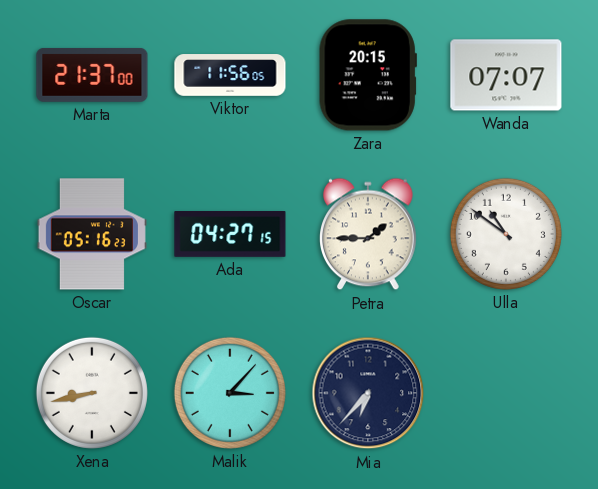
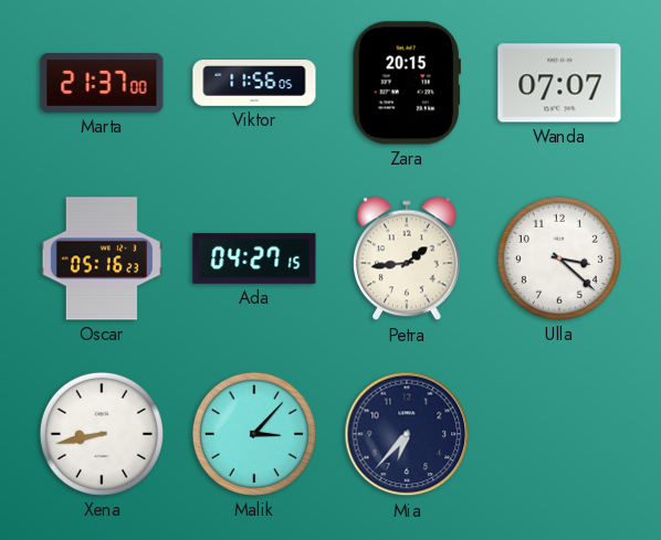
Petra: 1:45 -> 1:44 (408, 258)
Ulla: 10:51 -> 3:22 (559, 258)
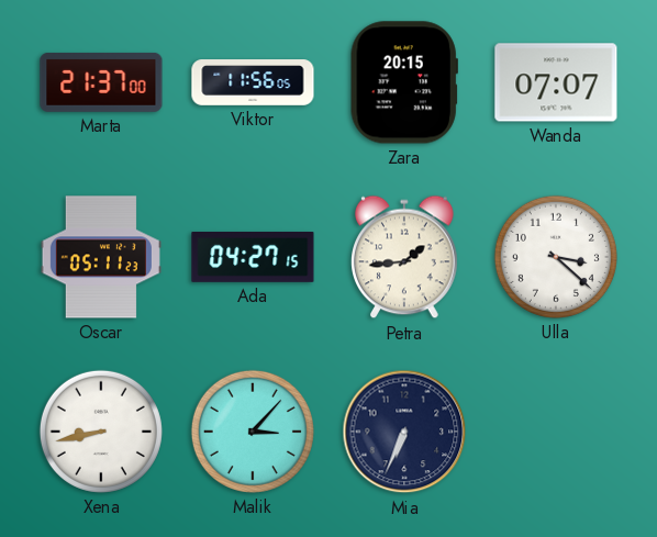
Oscar: 05:16 -> 05:11 (101, 257)
Mia: 6:37 -> 6:34 (404, 432)
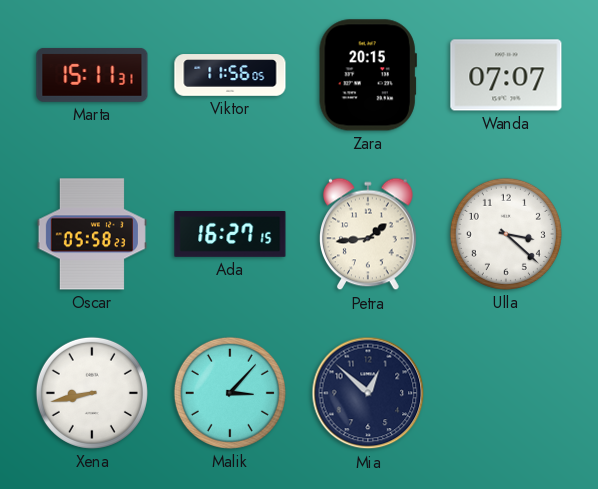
Marta: 21:37 -> 15:11 (92, 75)
Oscar: 05:11 -> 05:58 (92, 234)
Ada: 04:27 -> 16:27 (230, 235)
Mia: 6:34 -> 12:52 (368, 393)
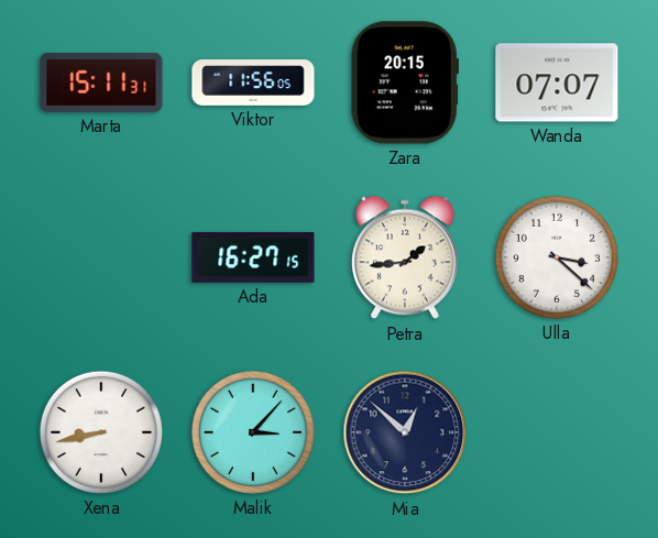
Oscar: 05:58 -> none (92, 234)
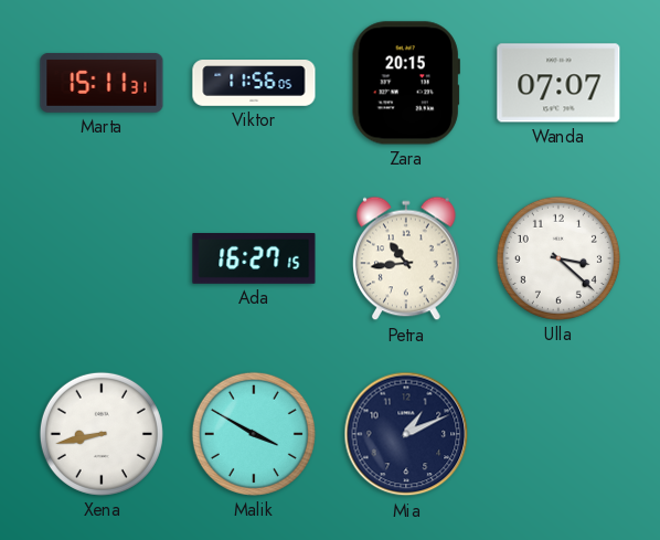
Petra: 1:44 -> 10:44 (407, 258)
Malik: 3:07 -> 3:50 (254, 434)
Mia: 12:52 -> 1:11 (406, 434)
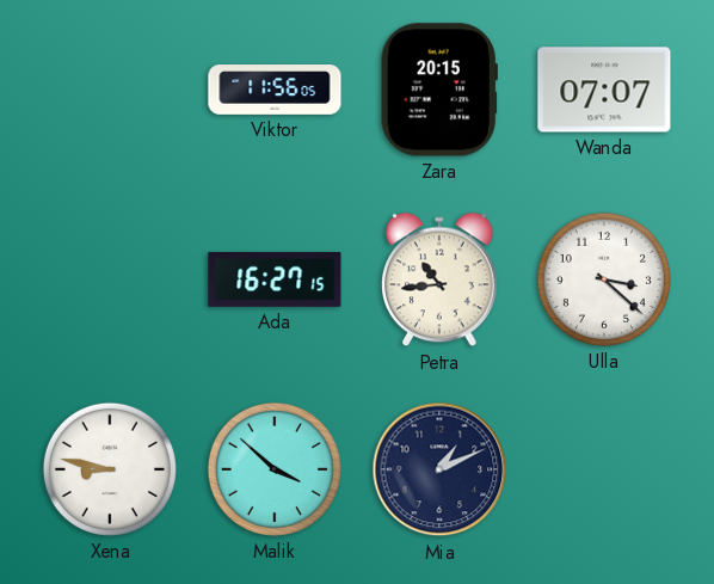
Marta: 15:11 -> none (102, 83)
Xena: 8:43 -> 8:47 (110, 469)
Malik: 3:50 -> 3:52 (275, 469)
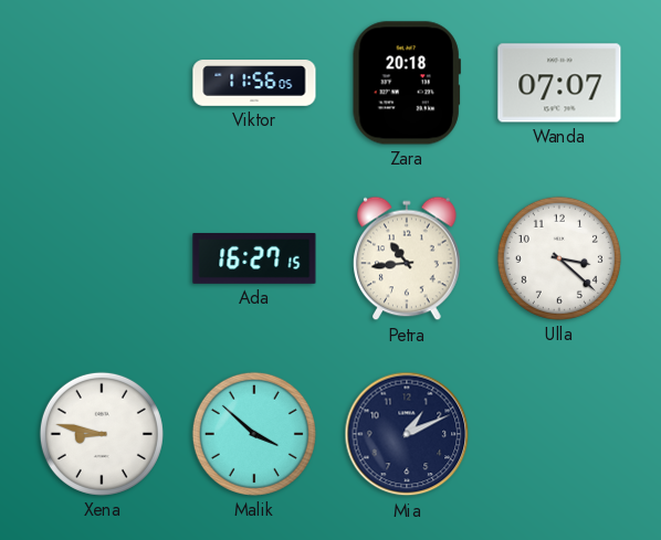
Zara: 20:15 -> 20:18 (407, 83)
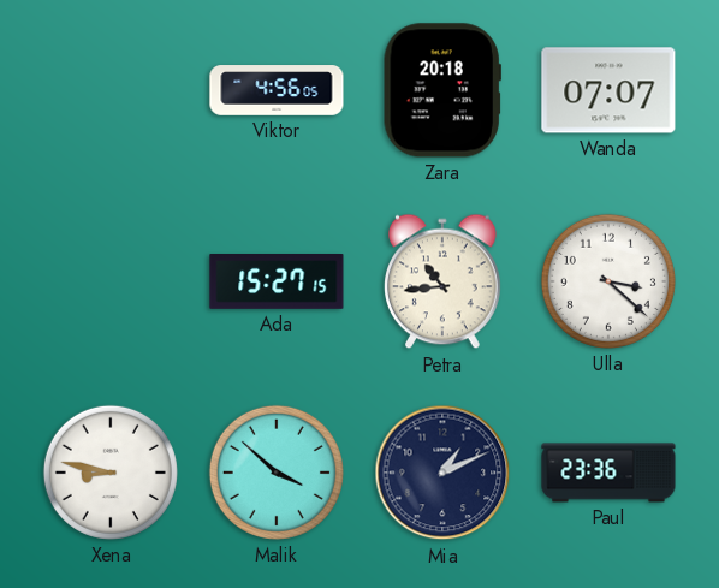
Viktor: 11:56 -> 4:56 (277, 90)
Ada: 16:27 -> 15:27 (277, 283)
Paul: none -> 23:36 (608, 473)
